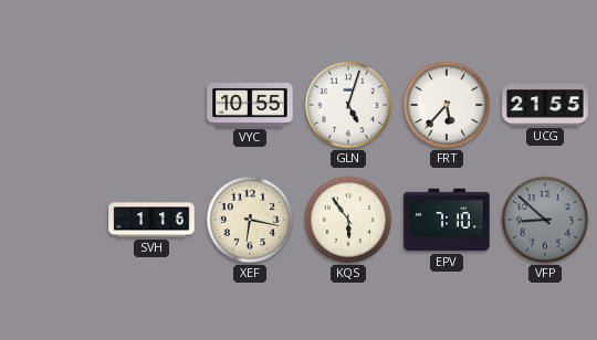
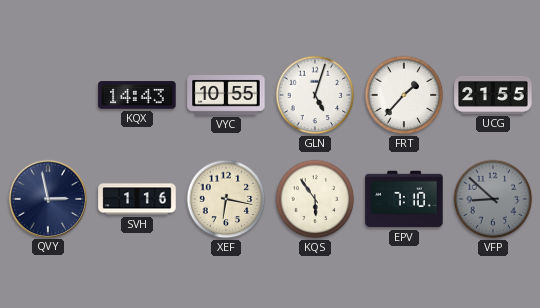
KQX: none -> 14:43 (137, 95)
FRT: 5:37 -> 1:37 (404, 95)
QVY: none -> 2:58 (47, 198)
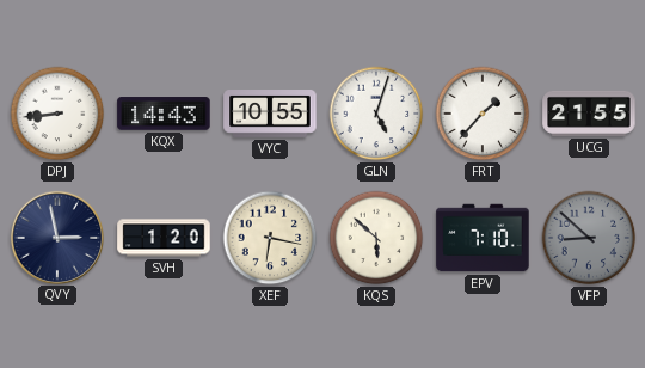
DPJ: none -> 8:44 (57, 114)
SVH: 1:16 -> 1:20 (164, 238)
KQS: 5:54 -> 5:52 (376, 238)
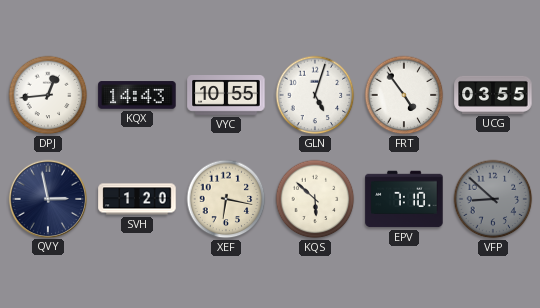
DPJ: 8:44 -> 12:44 (48, 95)
FRT: 1:37 -> 4:54 (404, 95)
UCG: 21:55 -> 03:55 (493, 95)
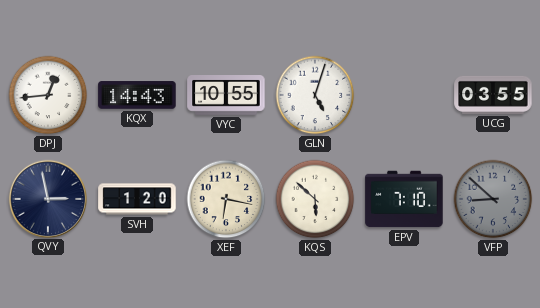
FRT: 4:54 -> none (404, 95)
